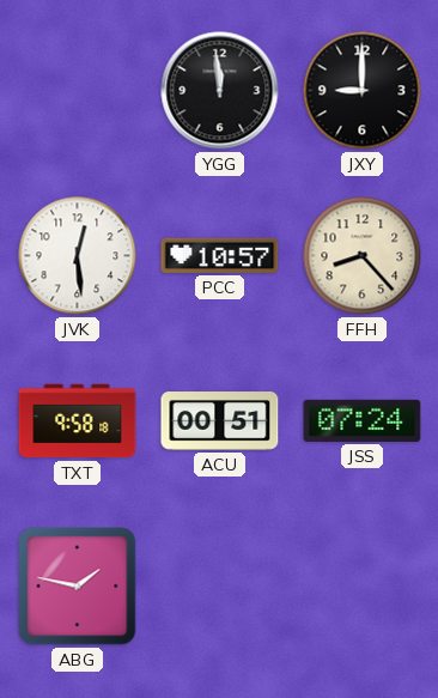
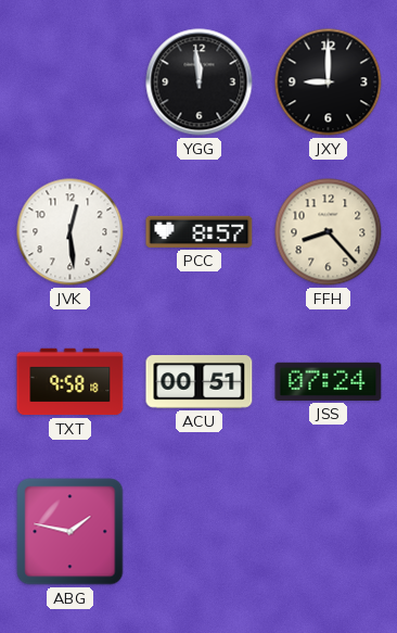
PCC: 10:57 -> 8:57 (200, 231)
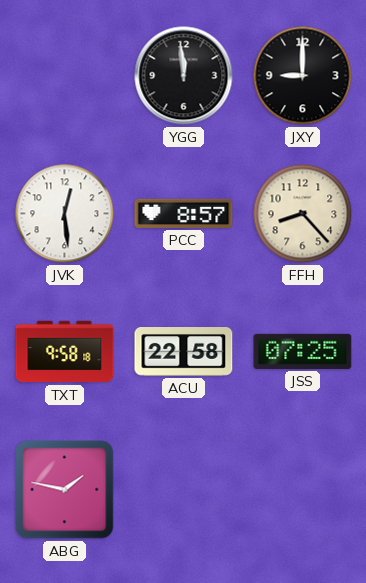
ACU: 00:51 -> 22:58 (184, 352)
JSS: 07:24 -> 07:25 (303, 351)
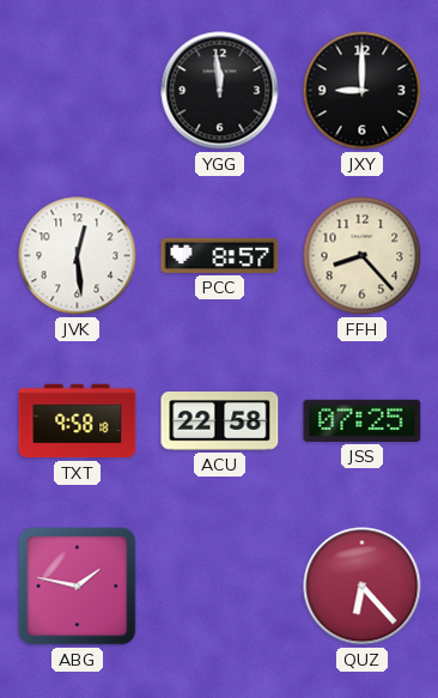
QUZ: none -> 6:23 (363, 587)
